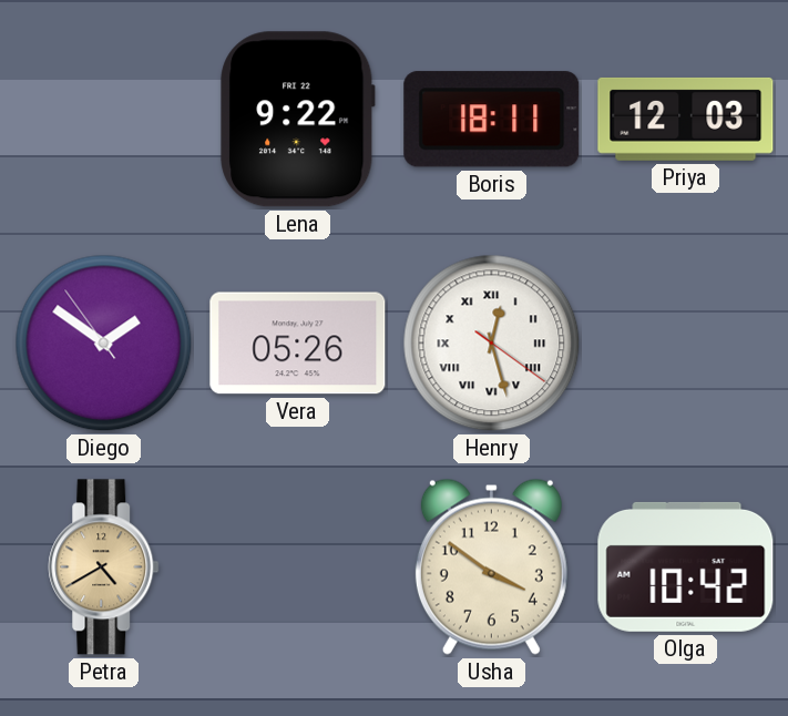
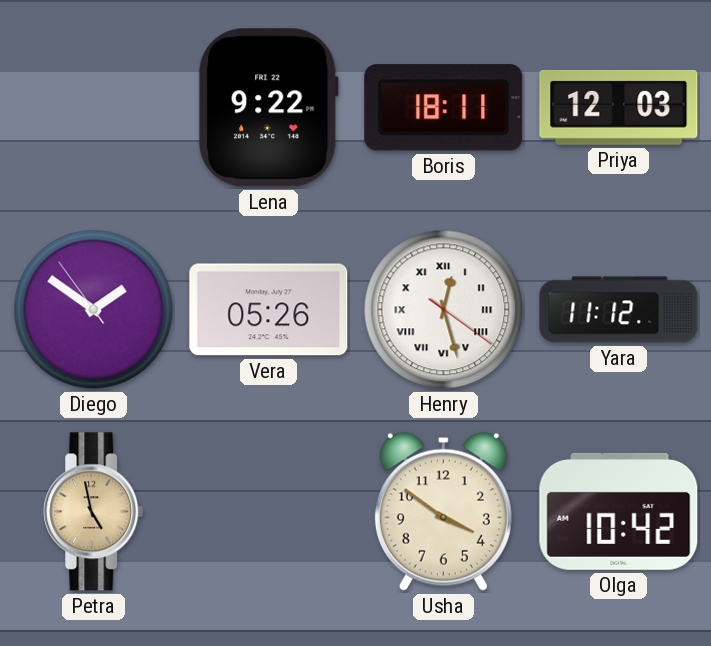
Yara: none -> 11:12 (619, 310)
Petra: 4:40 -> 4:58 (94, 512)
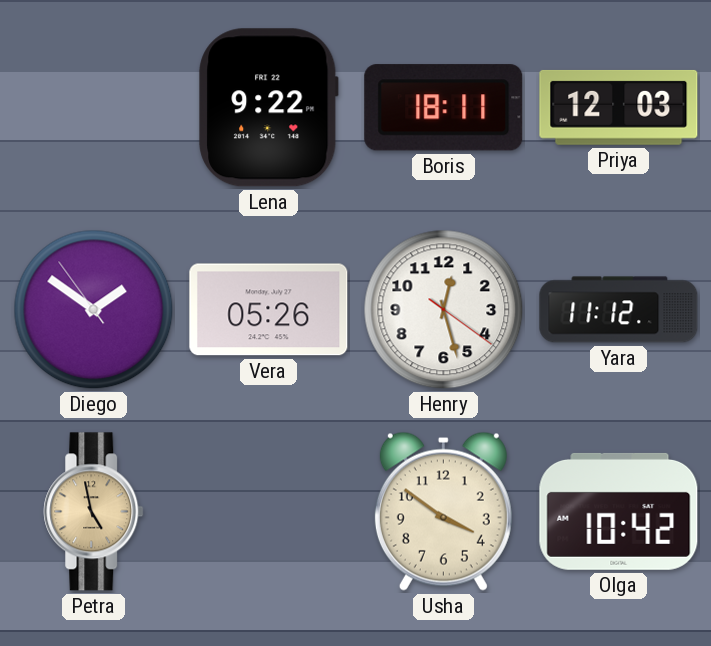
Henry numerals: Roman -> Arabic (444, 310)
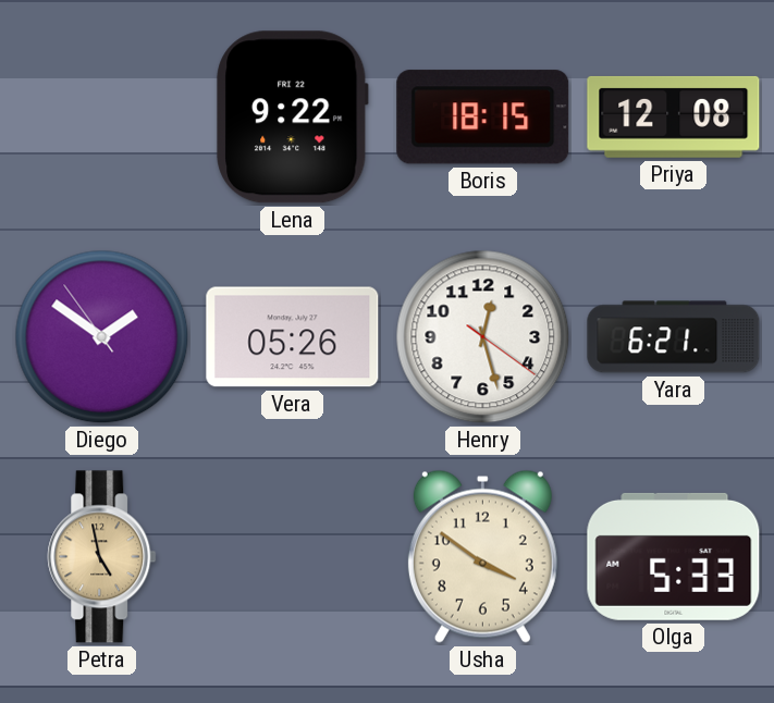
Boris: 18:11 -> 18:15 (483, 118)
Priya: 12:03 -> 12:08 (674, 116)
Yara: 11:12 -> 6:21 (674, 337)
Olga: 10:42 -> 5:33 (674, 556)
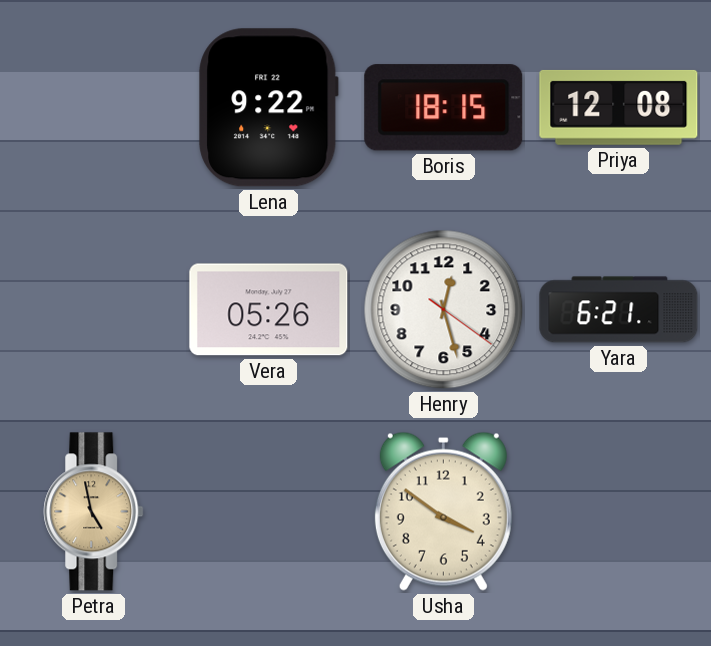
Diego: 1:50 -> none (102, 337)
Olga: 5:33 -> none (674, 556)
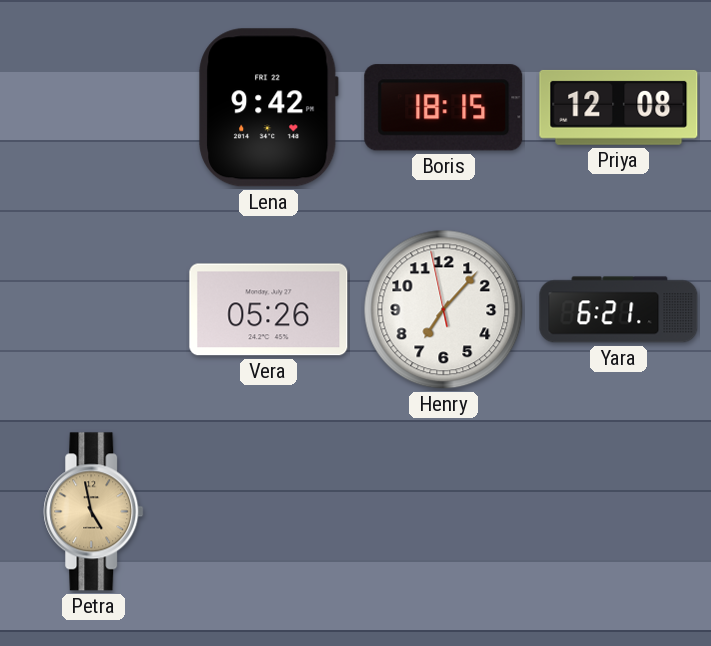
Lena: 9:22 -> 9:42 (269, 108)
Henry: 12:27 -> 7:06 (444, 310)
Usha: 3:51 -> none (443, 511)
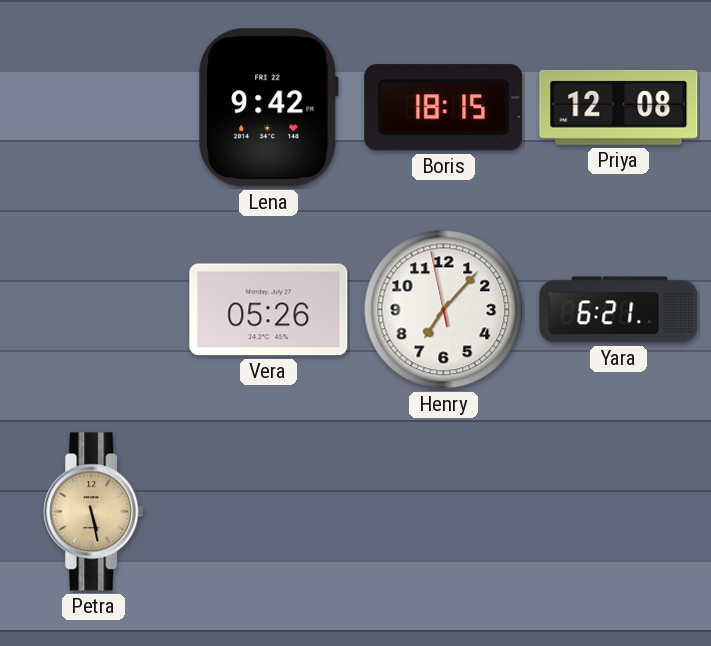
Petra: 4:58 -> 5:28 (94, 512)
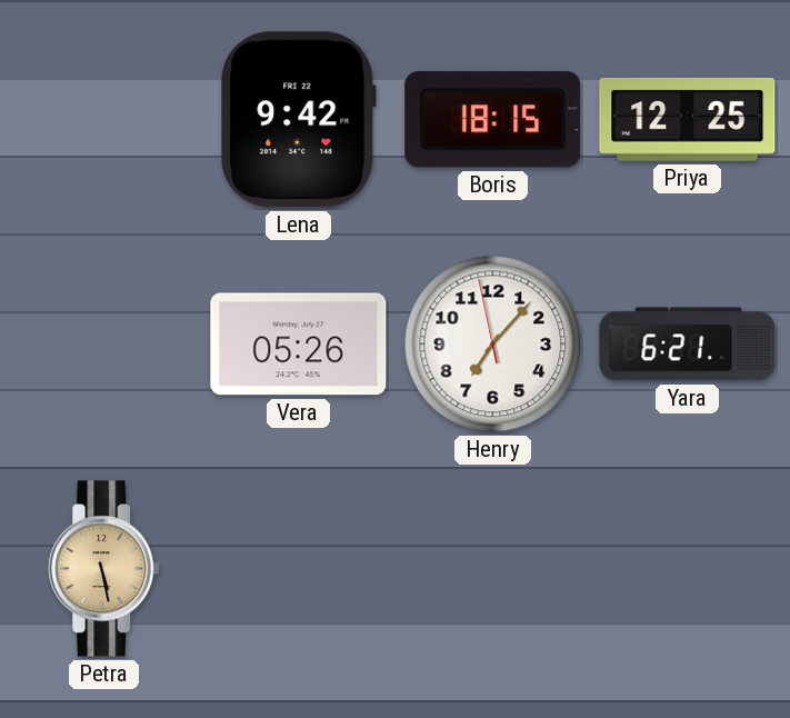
Priya: 12:08 -> 12:25 (688, 119)
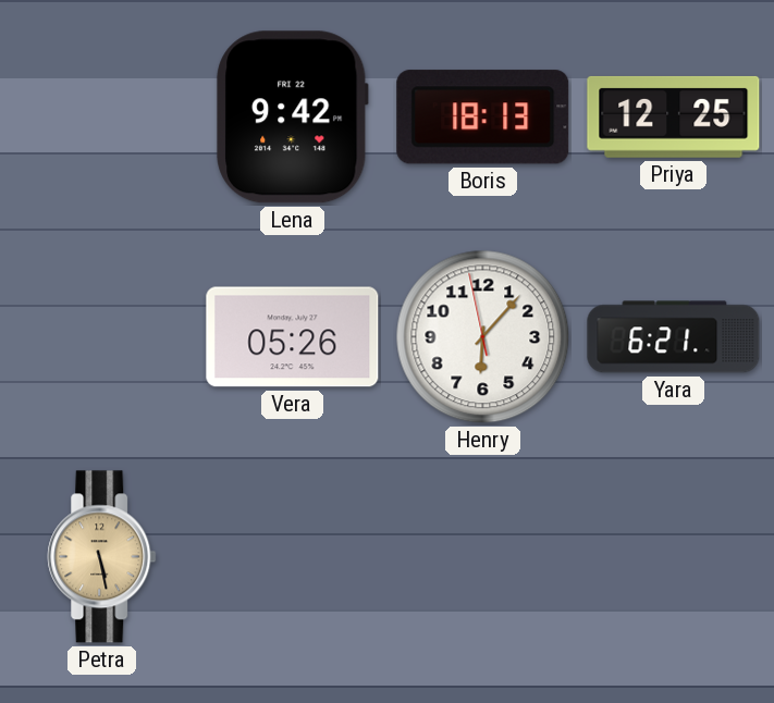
Boris: 18:15 -> 18:13 (483, 118)
Henry: 7:06 -> 6:06 (483, 337)
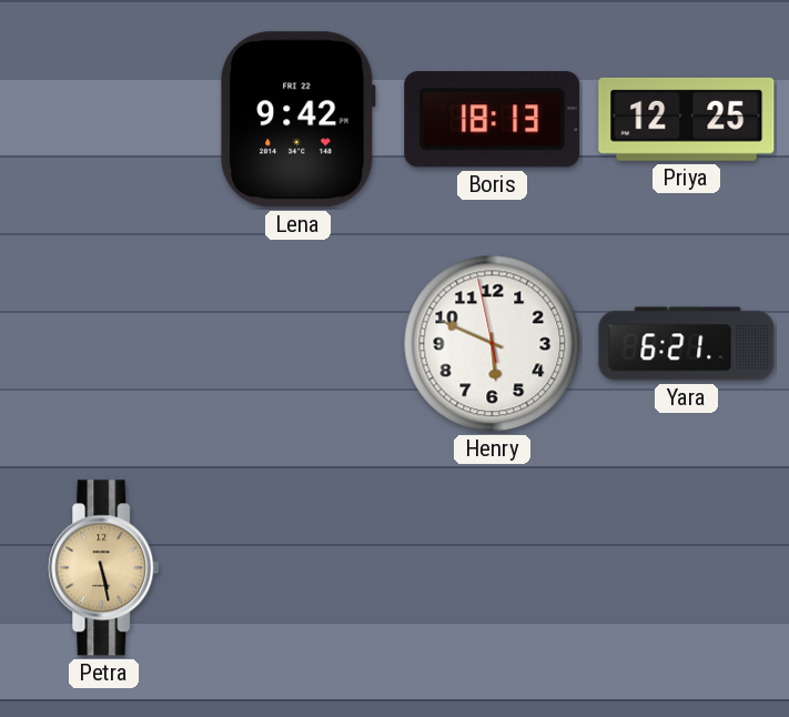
Vera: 05:26 -> none (293, 337)
Henry: 6:06 -> 5:48 (493, 344)
